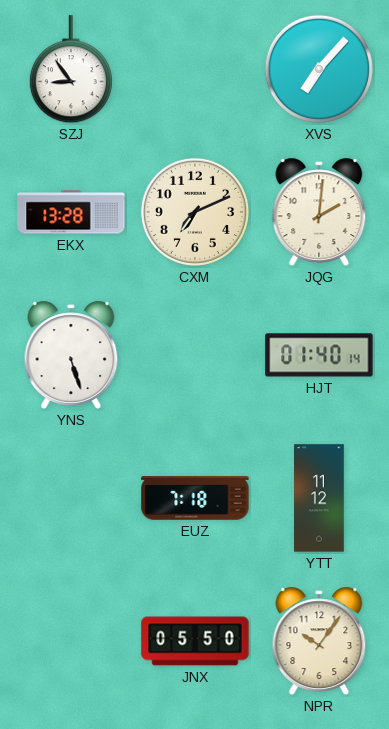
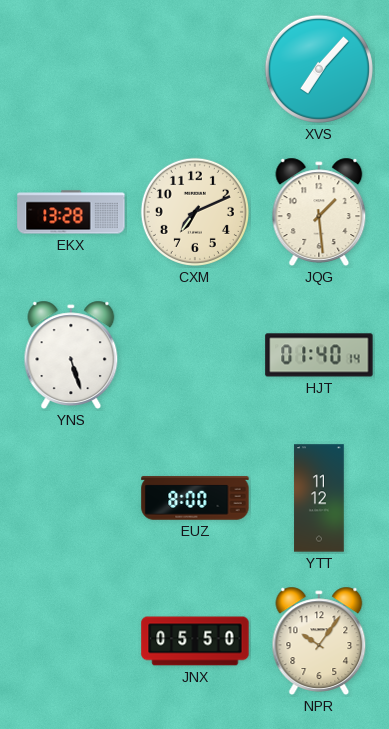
SZJ: 8:54 -> none (71, 70)
JQG: 2:01 -> 1:29 (319, 212)
EUZ: 7:18 -> 8:00 (195, 498)
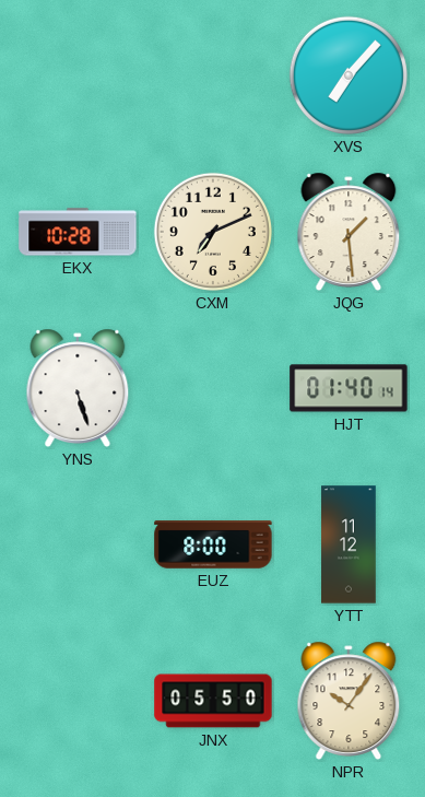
EKX: 13:28 -> 10:28 (78, 232)
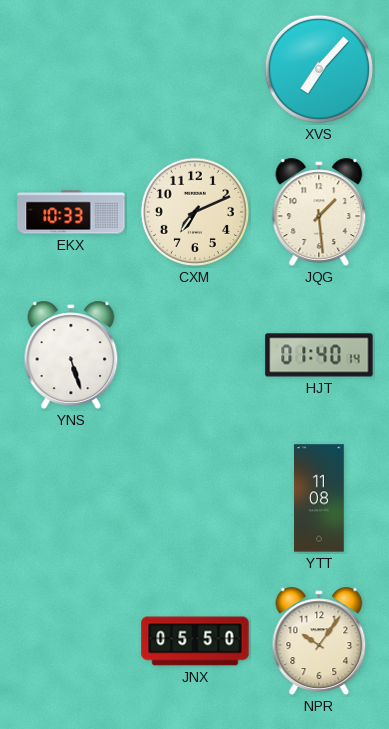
EKX: 10:28 -> 10:33 (71, 212)
EUZ: 8:00 -> none (213, 544)
YTT: 11:12 -> 11:08 (319, 498)
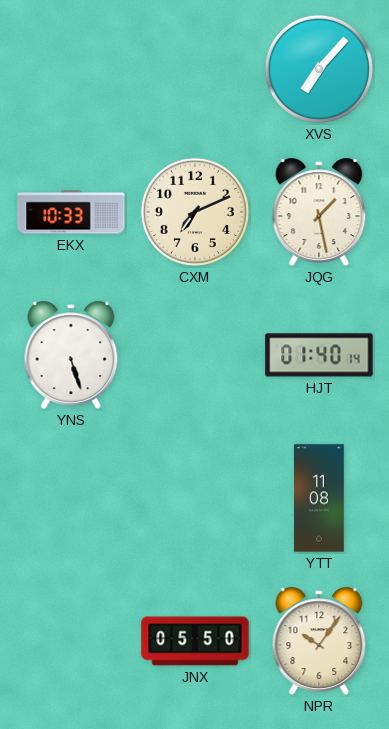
JQG: 1:29 -> 1:28 (319, 212)
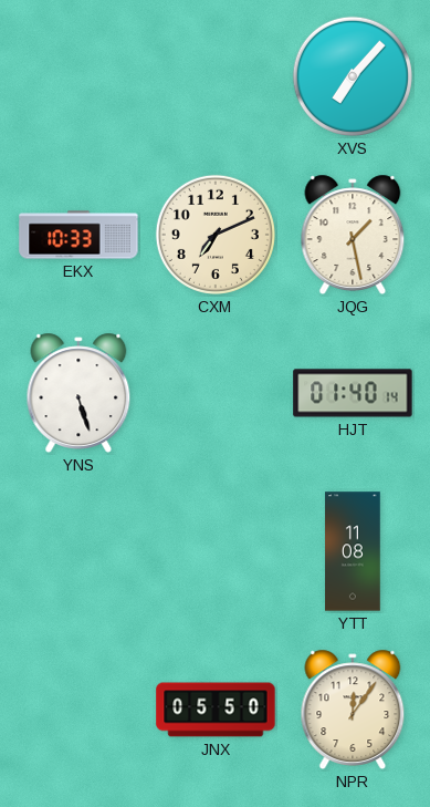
NPR: 10:06 -> 12:06 (353, 710)
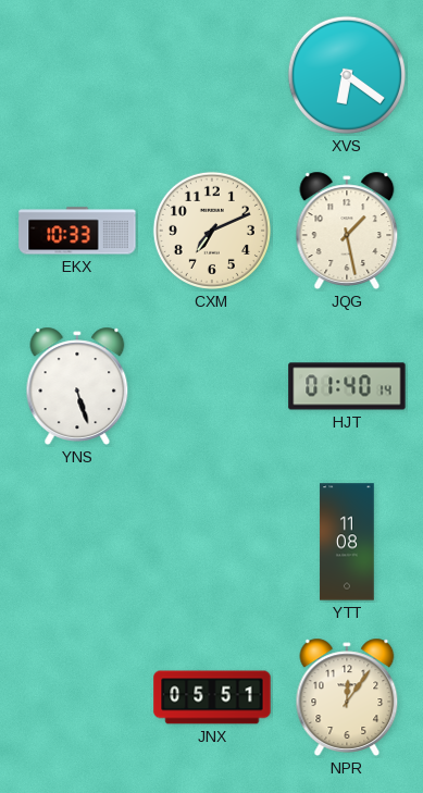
XVS: 7:07 -> 6:21 (347, 75)
JNX: 05:50 -> 05:51 (212, 697)
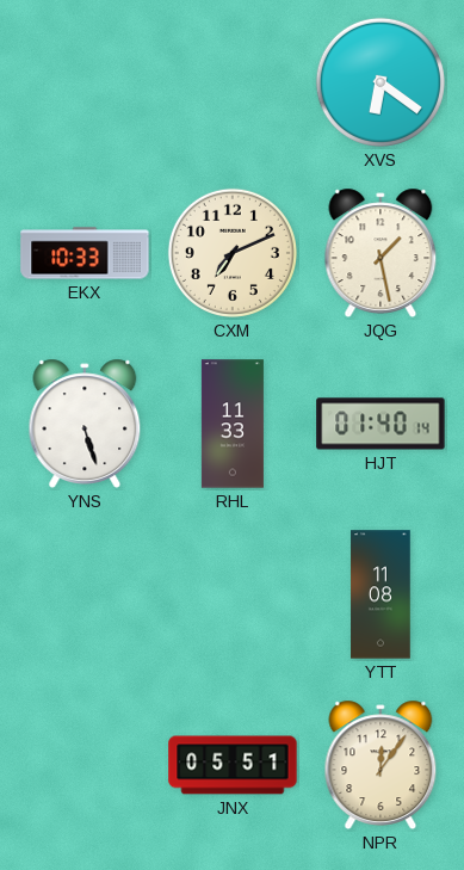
RHL: none -> 11:33 (233, 424)
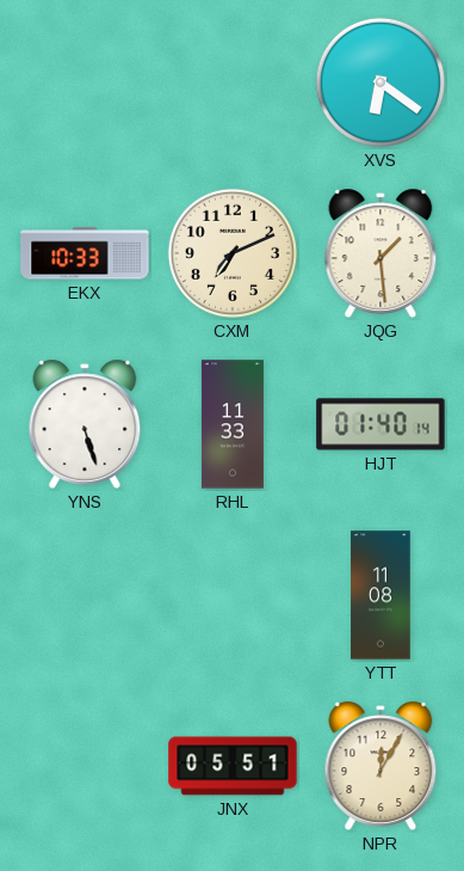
JQG: 1:28 -> 1:29 (381, 253)
NPR: 12:06 -> 12:05 (381, 766)
